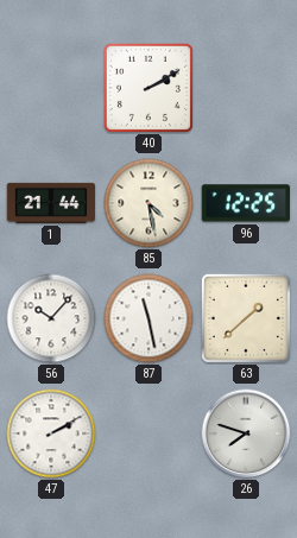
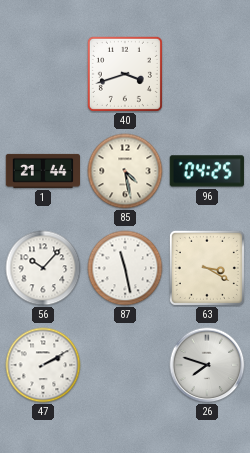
40: 2:10 -> 3:42 (125, 74)
96: 12:25 -> 04:25 (207, 171)
63: 1:38 -> 3:20 (207, 268)
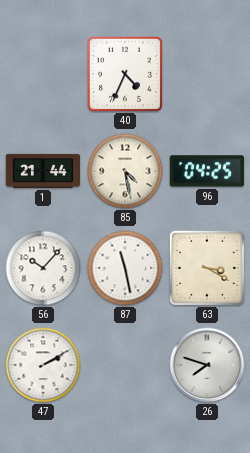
40: 3:42 -> 4:34 (125, 74)
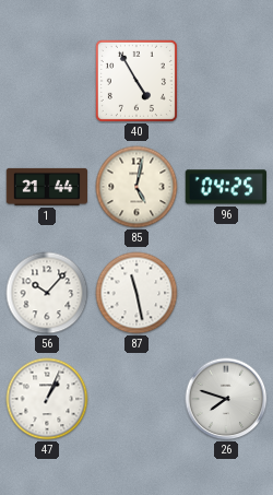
40: 4:34 -> 4:55 (136, 81)
85: 4:28 -> 5:02 (136, 187)
63: 3:20 -> none (207, 268)
47: 2:10 -> 1:04 (47, 399)
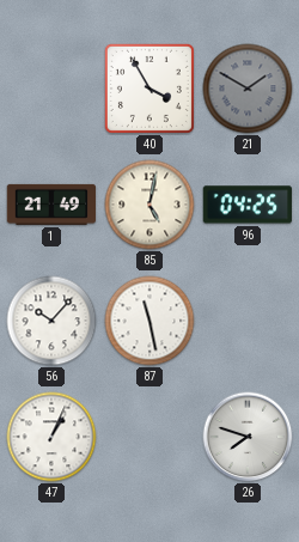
40: 4:55 -> 3:55 (149, 89)
21: none -> 1:50 (248, 89)
1: 21:44 -> 21:49 (51, 205)
